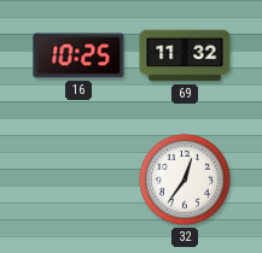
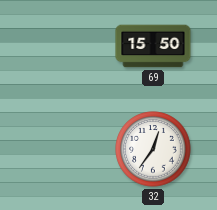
16: 10:25 -> none (78, 55)
69: 11:32 -> 15:50 (153, 46)
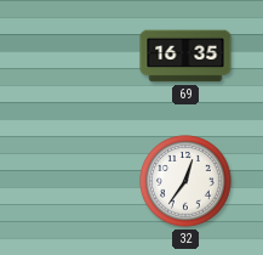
69: 15:50 -> 16:35 (185, 56)
